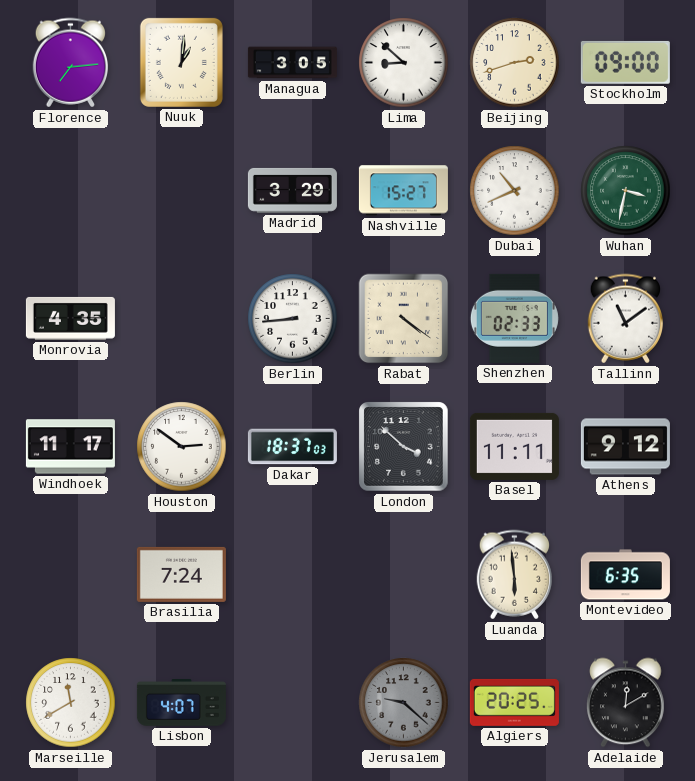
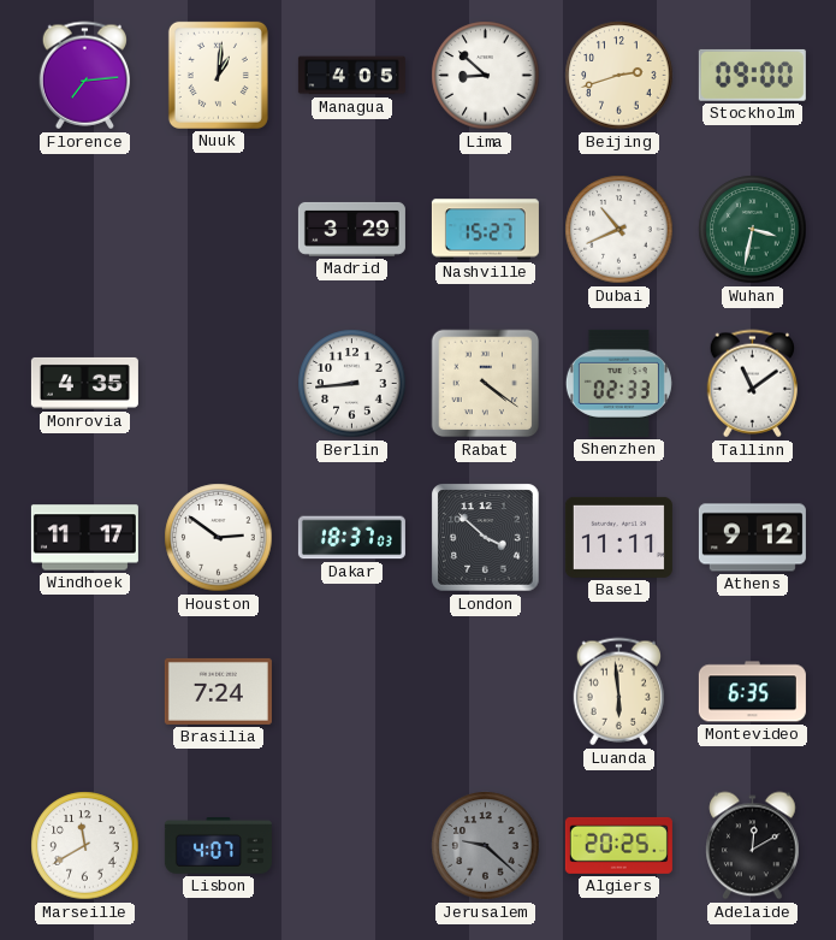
Managua: 3:05 -> 4:05 (351, 76)
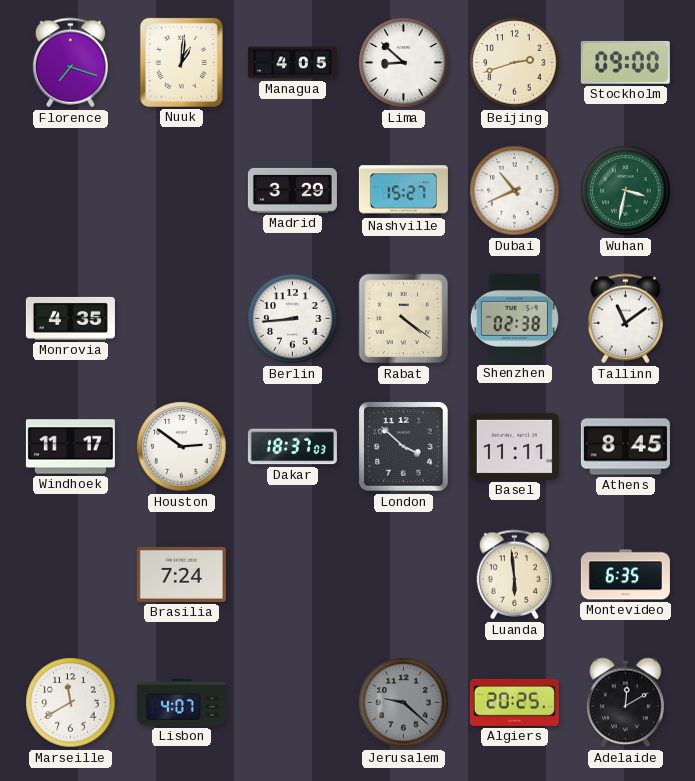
Florence: 7:14 -> 7:18 (71, 63)
Shenzhen: 02:33 -> 02:38 (514, 318)
Athens: 9:12 -> 8:45 (625, 447)
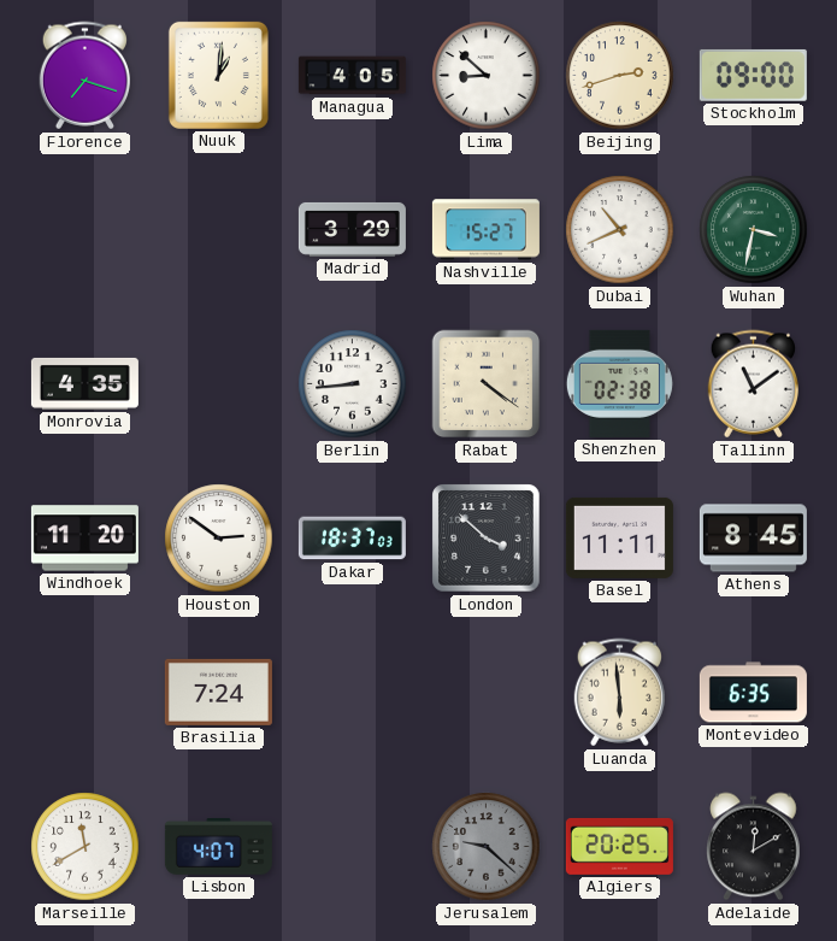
Windhoek: 11:17 -> 11:20 (84, 539)
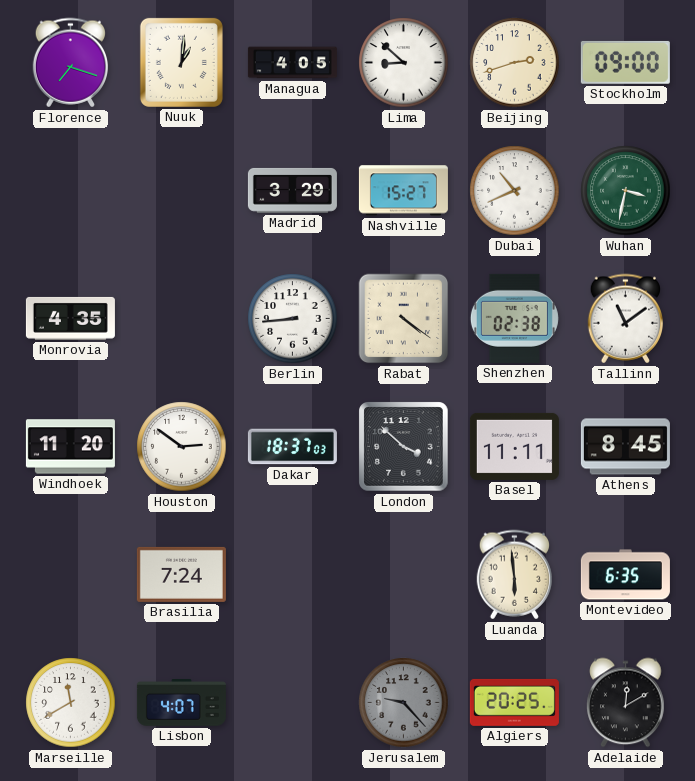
Jerusalem: 9:22 -> 9:23 (404, 703)
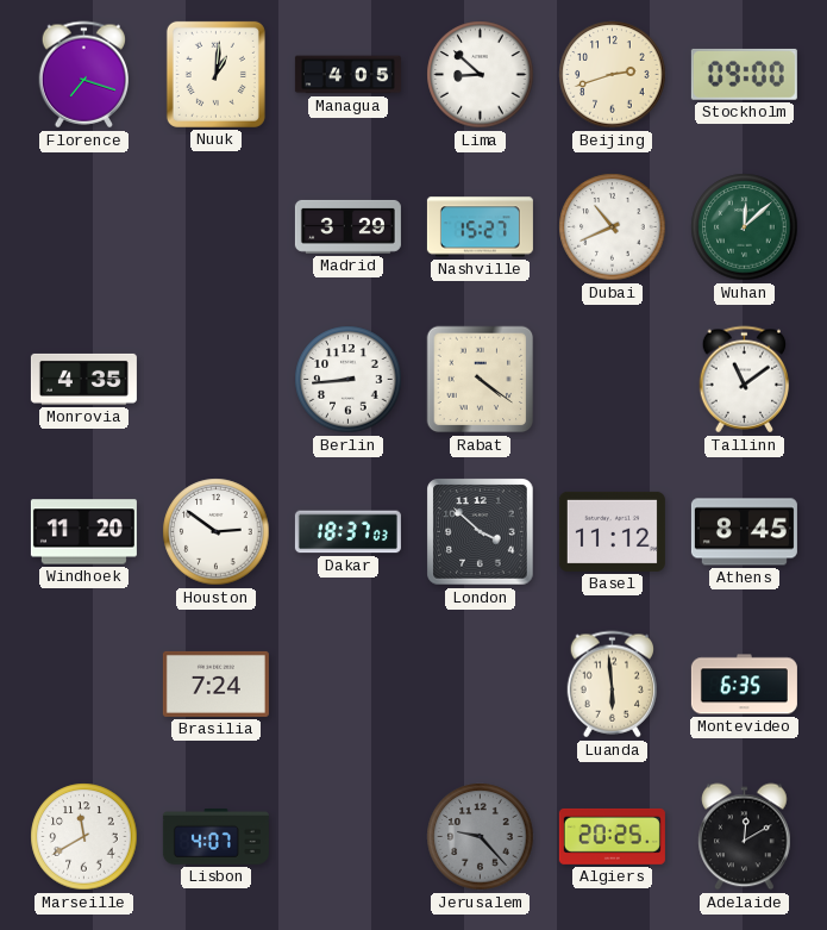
Wuhan: 3:32 -> 12:08 (745, 227)
Shenzhen: 02:38 -> none (514, 318)
Basel: 11:11 -> 11:12 (612, 531)
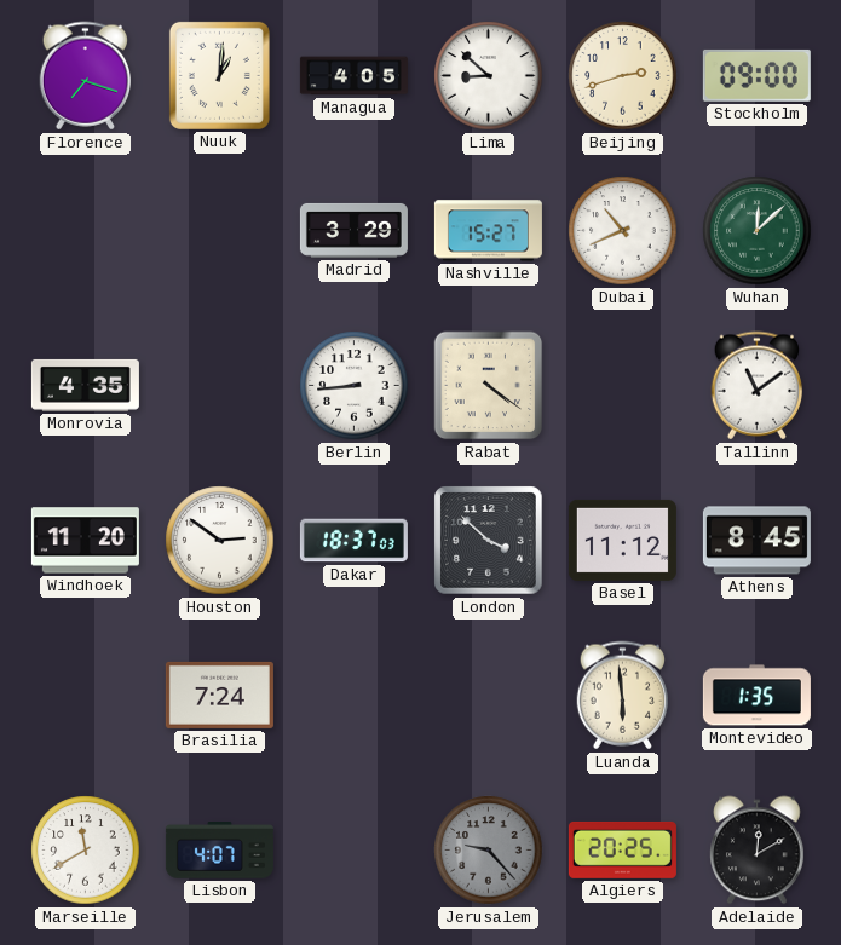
Montevideo: 6:35 -> 1:35 (756, 696)
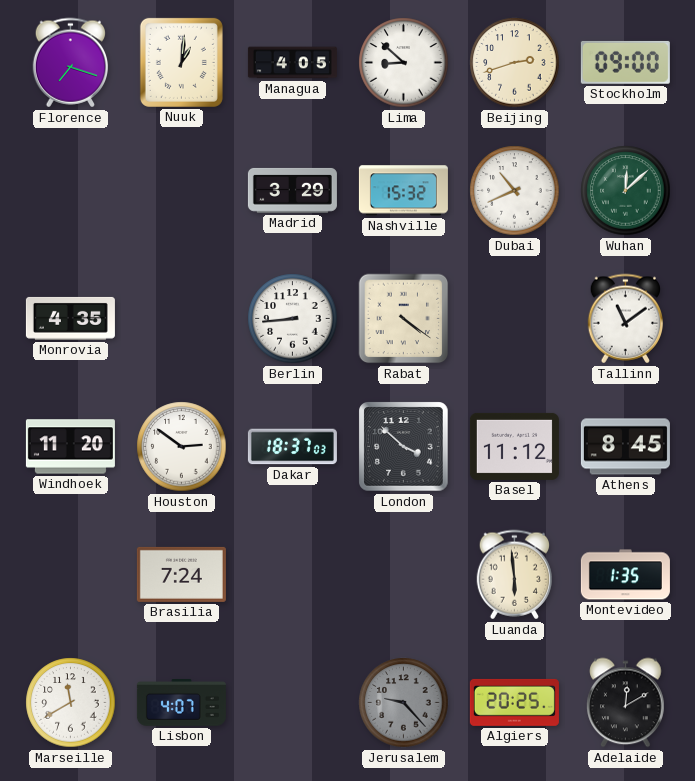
Nashville: 15:27 -> 15:32 (403, 191)
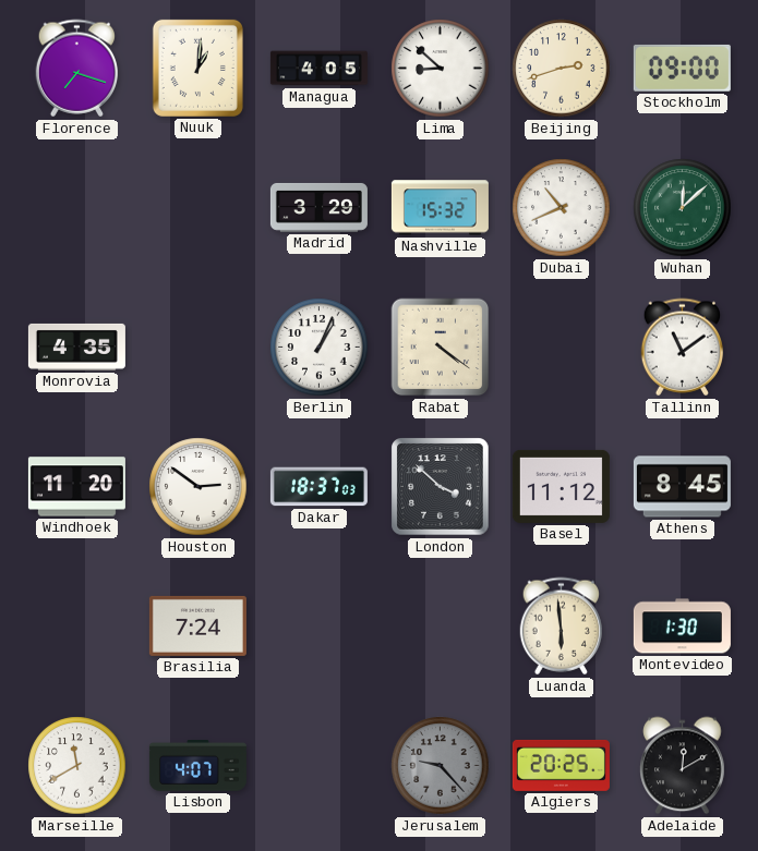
Berlin: 8:44 -> 1:04 (320, 348)
Montevideo: 1:35 -> 1:30 (682, 627)
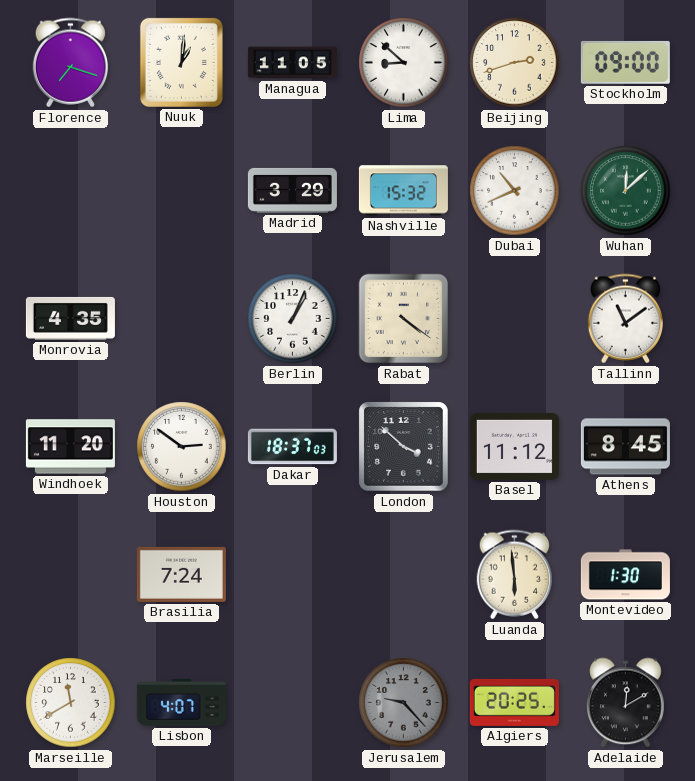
Managua: 4:05 -> 11:05 (292, 63)
